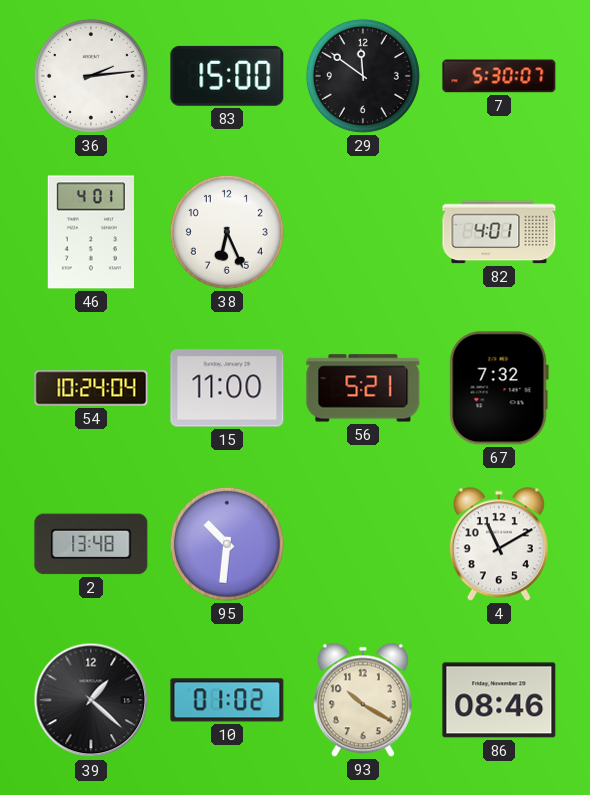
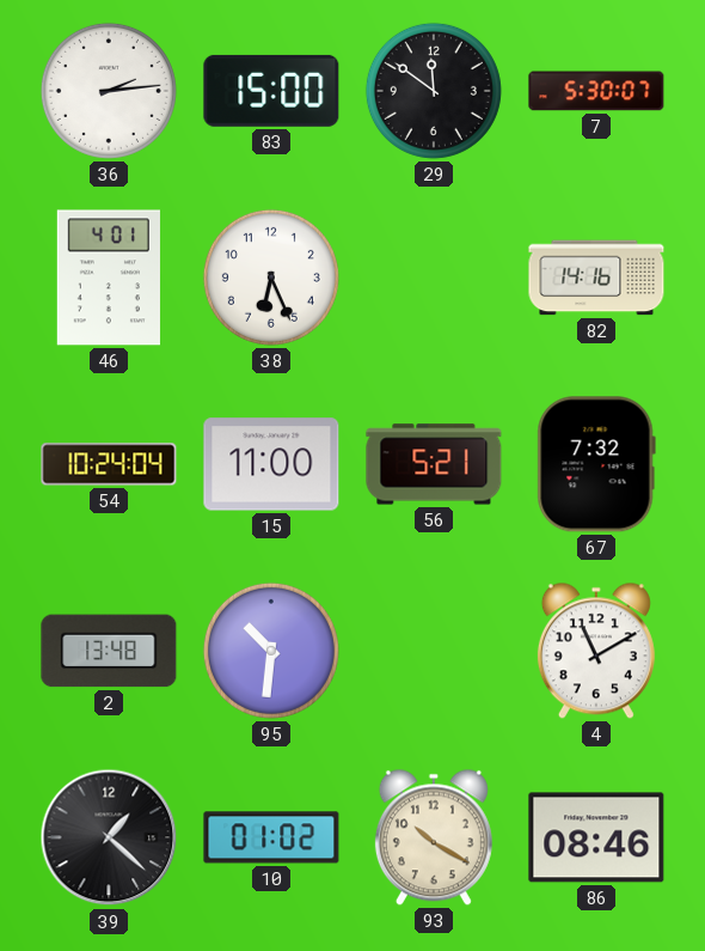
82: 4:01 -> 14:16 (596, 278)
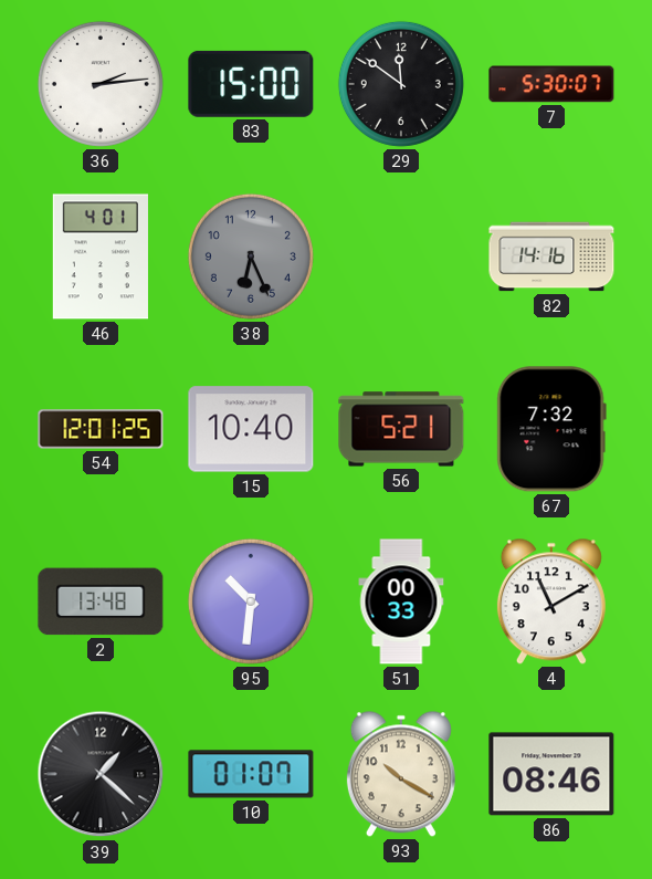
38 dial: white -> grey (251, 257)
54: 10:24 -> 12:01 (101, 429)
15: 11:00 -> 10:40 (251, 429)
51: none -> 00:33 (401, 601)
10: 01:02 -> 01:07 (251, 774)
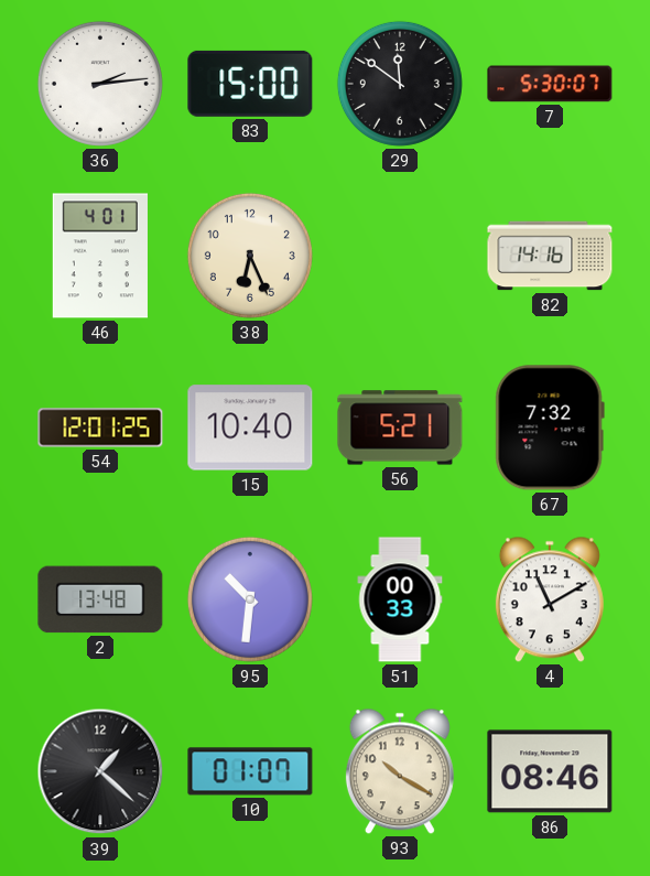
38 dial: grey -> cream (250, 256)
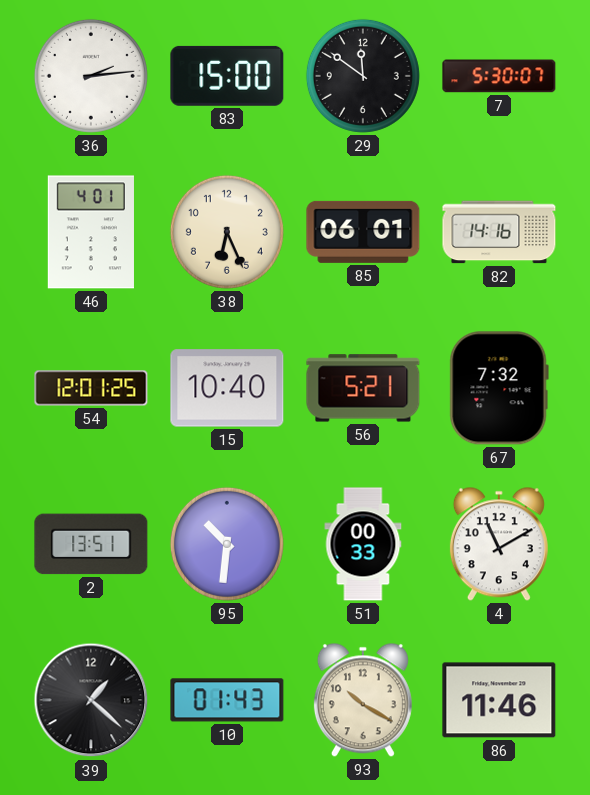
85: none -> 06:01 (363, 232)
2: 13:48 -> 13:51 (91, 544)
10: 01:07 -> 01:43 (227, 700)
86: 08:46 -> 11:46 (499, 700)
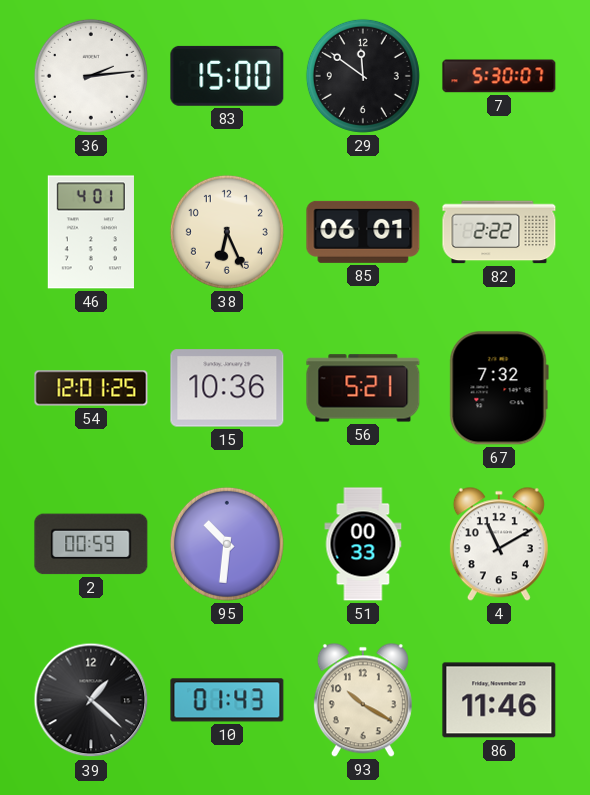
82: 14:16 -> 2:22 (499, 232)
15: 10:40 -> 10:36 (227, 388)
2: 13:51 -> 00:59 (91, 544)
